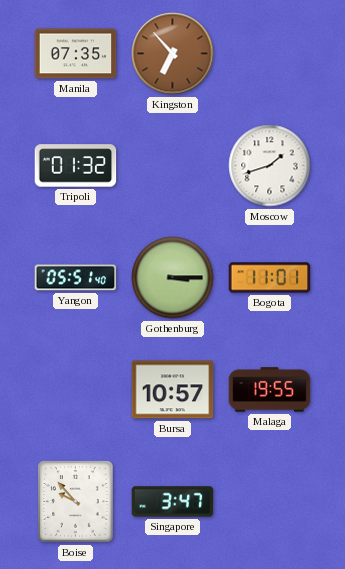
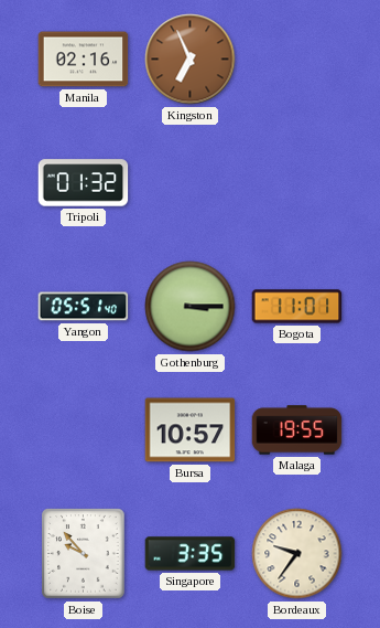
Manila: 07:35 -> 02:16 (84, 60)
Kingston: 6:53 -> 6:56 (191, 60)
Moscow: 1:42 -> none (270, 166)
Singapore: 3:47 -> 3:35 (191, 554)
Bordeaux: none -> 9:36 (297, 554)
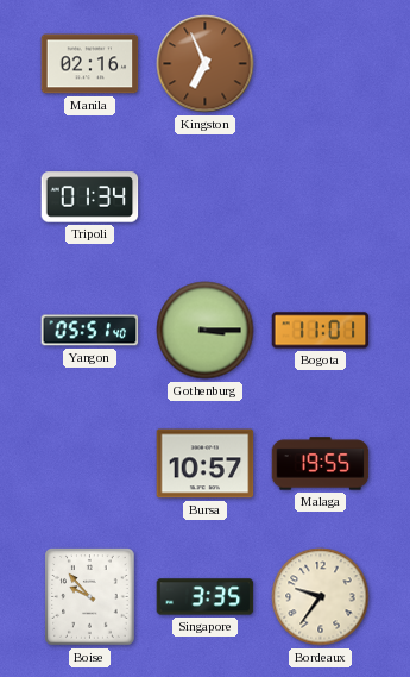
Tripoli: 01:32 -> 01:34 (90, 198)
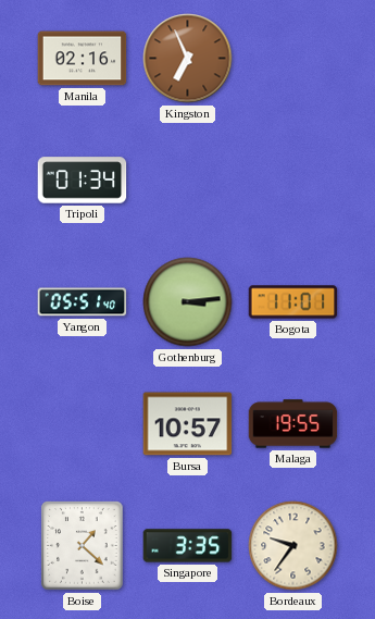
Gothenburg: 3:15 -> 3:14 (188, 302)
Boise: 9:53 -> 1:22 (83, 546)
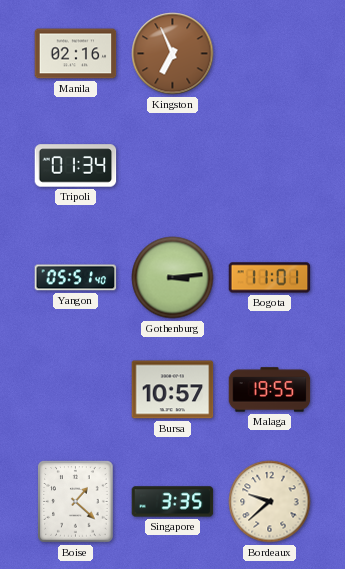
Bordeaux: 9:36 -> 9:38 (270, 502)
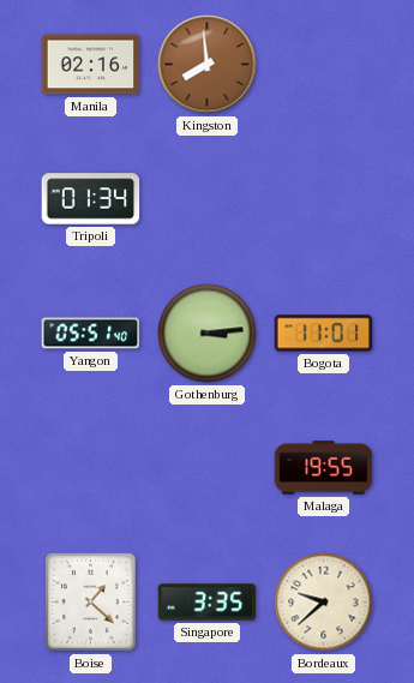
Kingston: 6:56 -> 7:59 (208, 65)
Bursa: 10:57 -> none (173, 390)
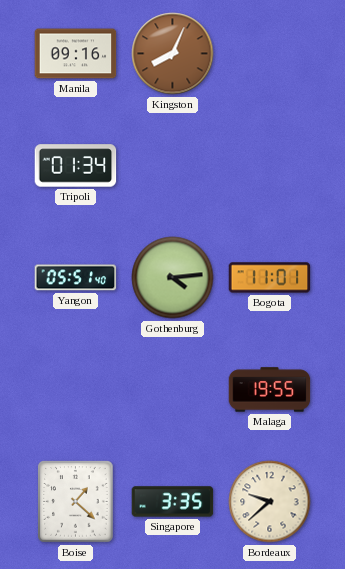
Manila: 02:16 -> 09:16 (76, 54)
Kingston: 7:59 -> 8:04 (173, 54)
Gothenburg: 3:14 -> 4:14 (173, 278)
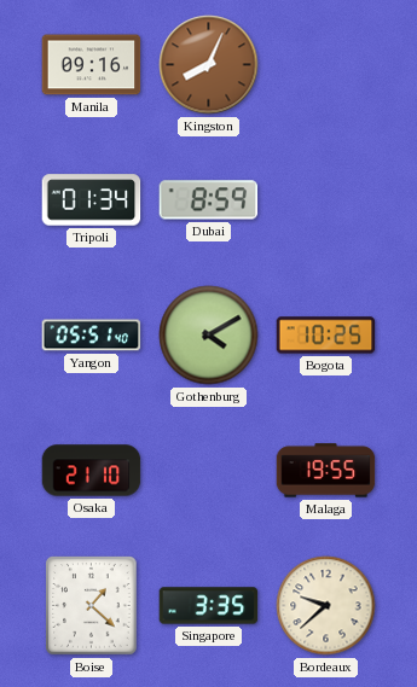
Dubai: none -> 8:59 (209, 200)
Gothenburg: 4:14 -> 4:10 (209, 336)
Bogota: 11:01 -> 10:25 (326, 336)
Osaka: none -> 21:10 (92, 471)
